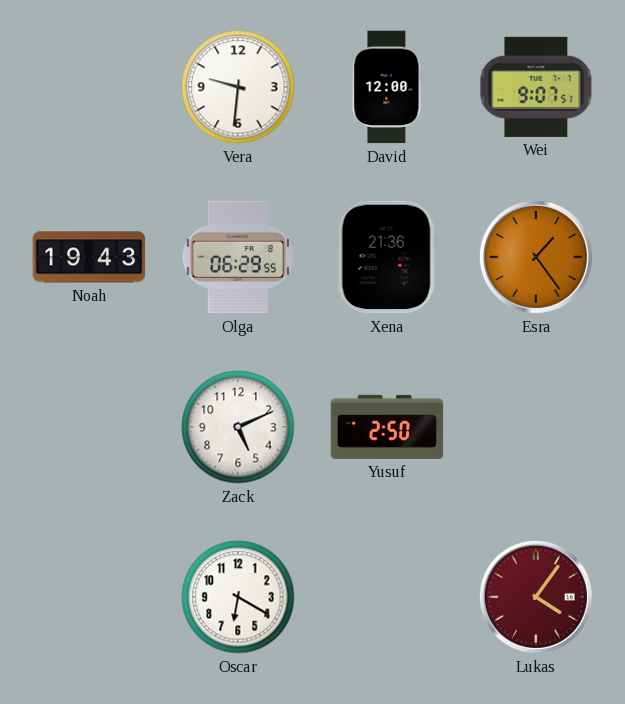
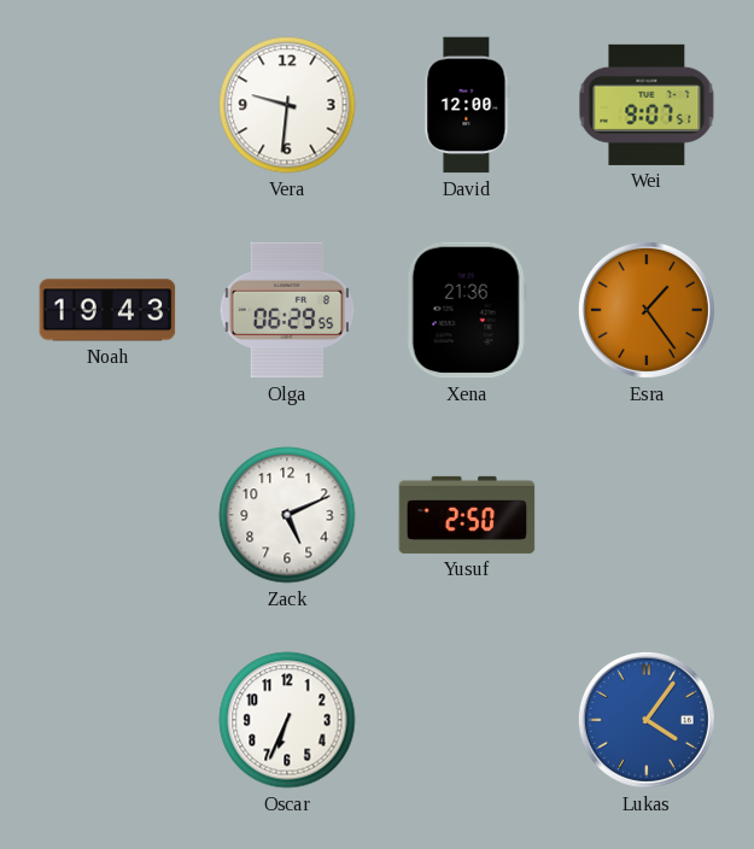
Oscar: 6:20 -> 6:34 (287, 720)
Lukas dial: burgundy -> blue (647, 720)
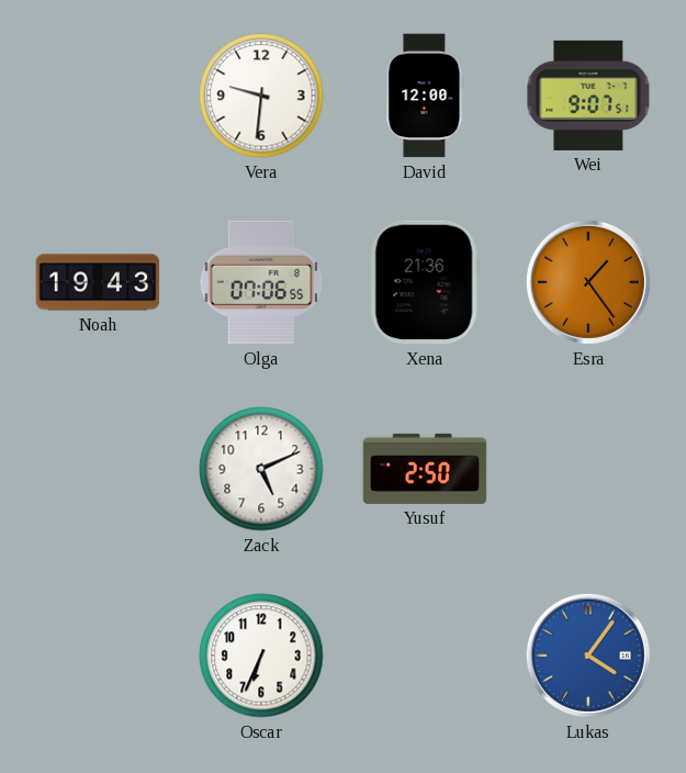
Olga: 06:29 -> 07:06 (261, 282)
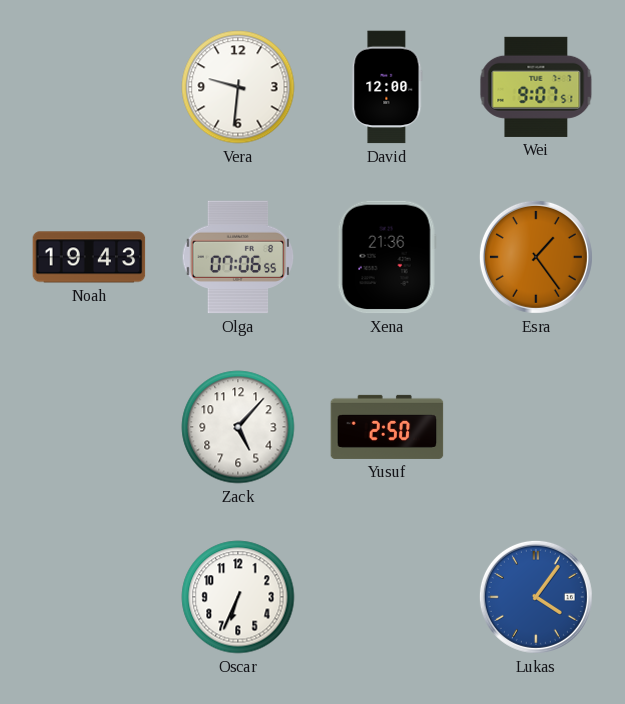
Zack: 5:11 -> 5:07 (238, 427)
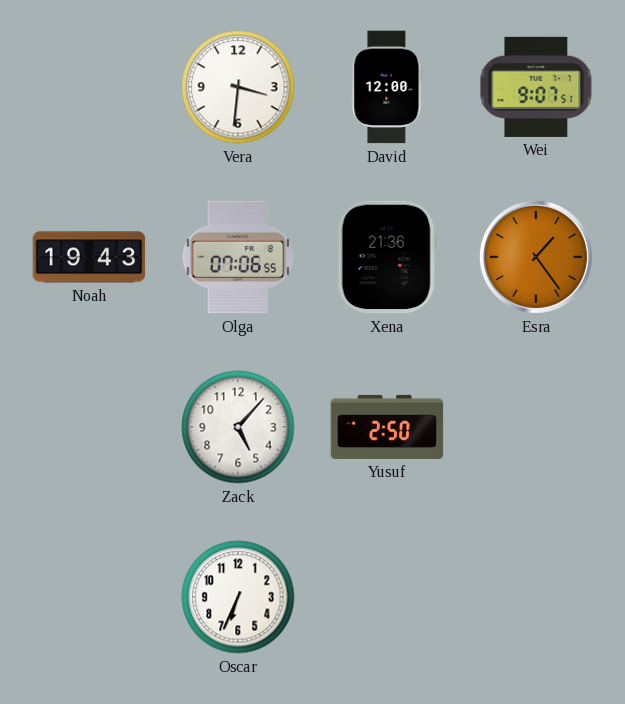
Vera: 9:31 -> 3:31 (238, 87)
Lukas: 4:06 -> none (536, 597)
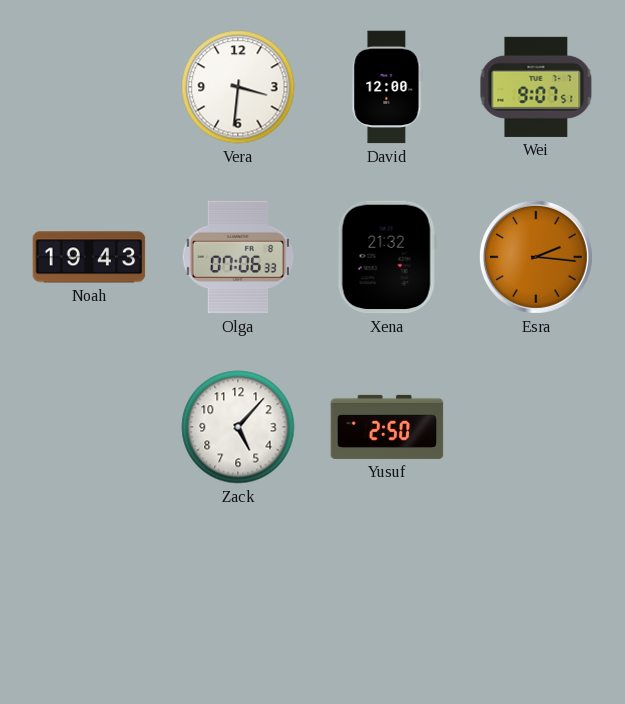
Olga: 07:06:55 -> 07:06:33 (238, 257)
Xena: 21:36 -> 21:32 (387, 257)
Esra: 1:24 -> 2:16 (536, 257)
Oscar: 6:34 -> none (238, 597)
